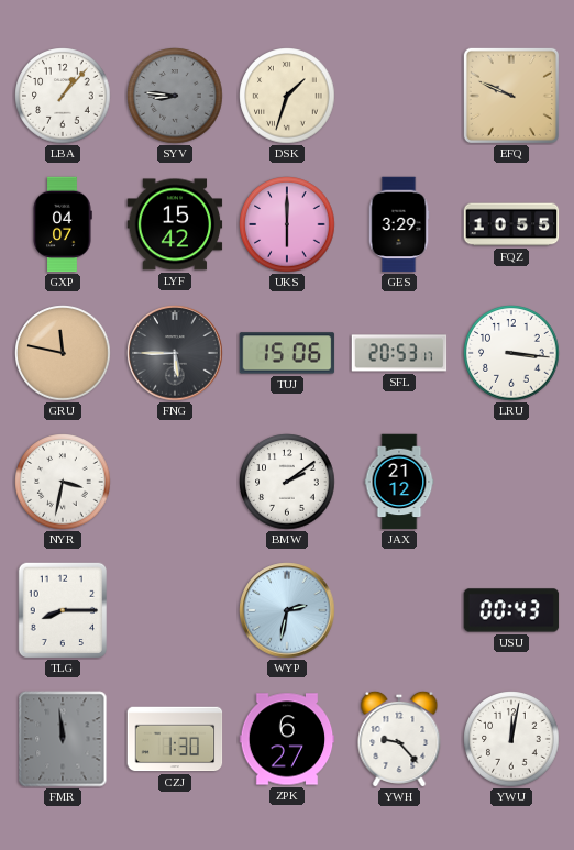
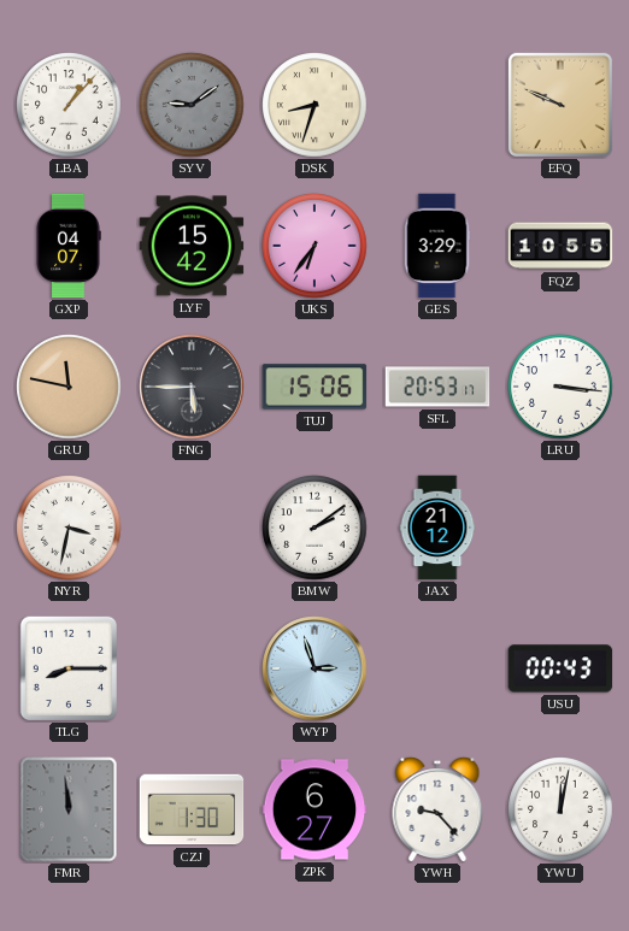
SYV: 8:46 -> 9:09 (192, 105)
DSK: 1:33 -> 8:33 (314, 105)
UKS: 6:00 -> 6:36 (314, 246)
WYP: 2:32 -> 2:57 (314, 668)
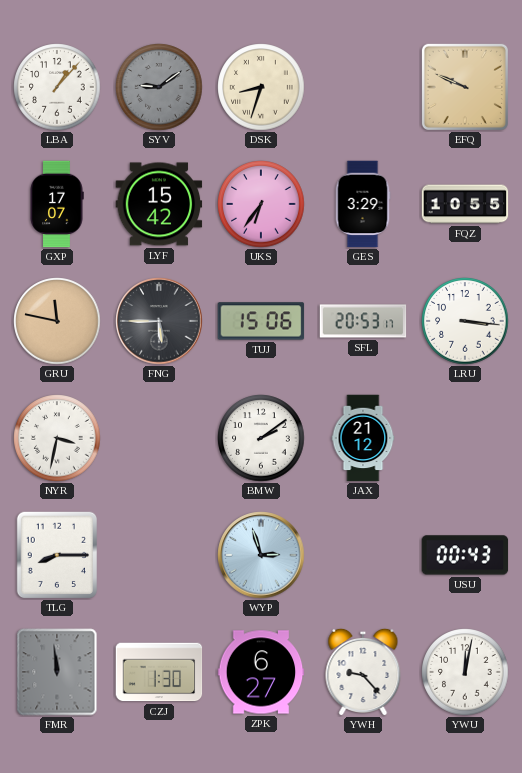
GXP: 04:07 -> 17:07 (57, 204)
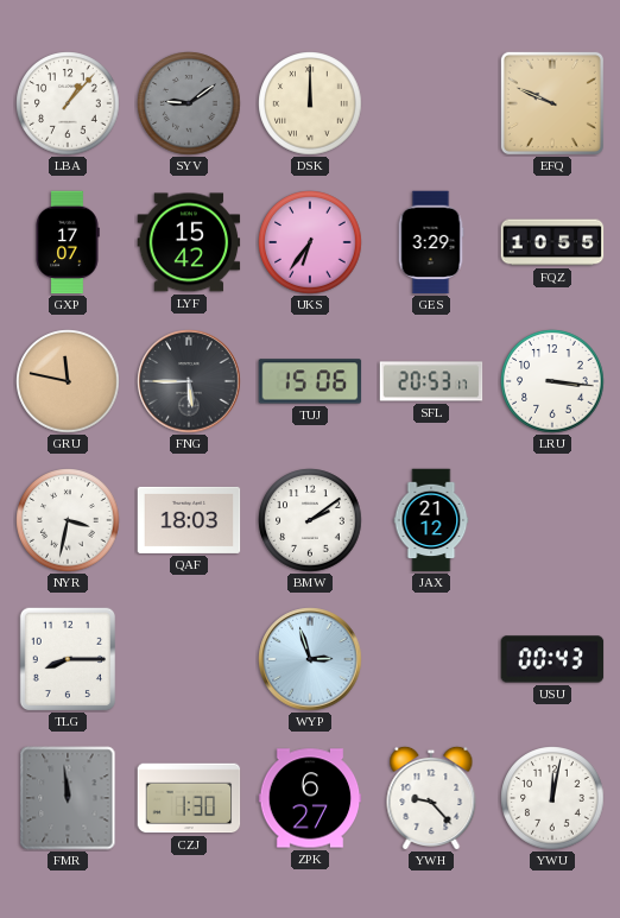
DSK: 8:33 -> 12:00 (310, 103)
QAF: none -> 18:03 (189, 520)
